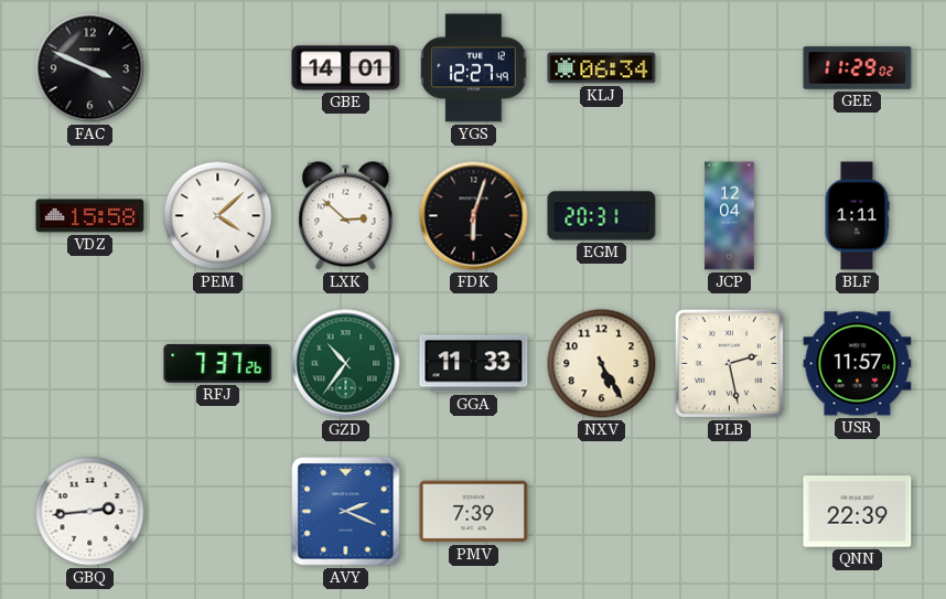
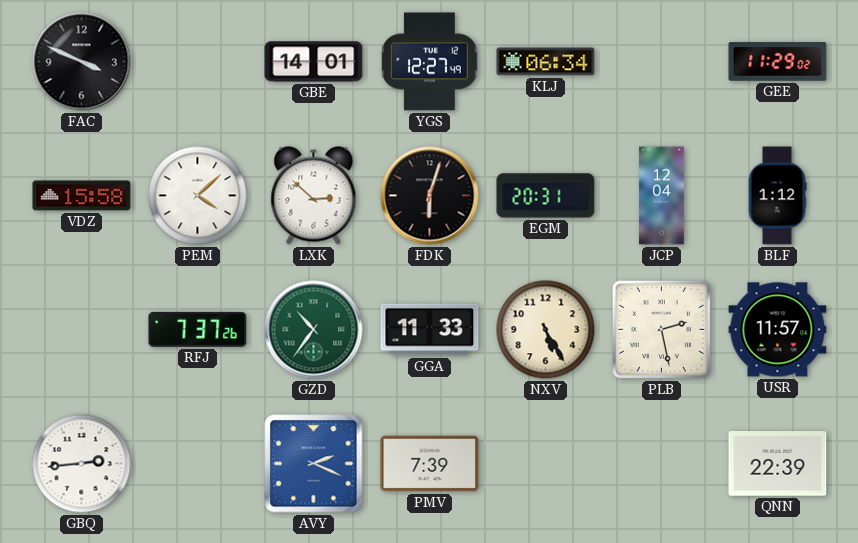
BLF: 1:11 -> 1:12 (777, 196)
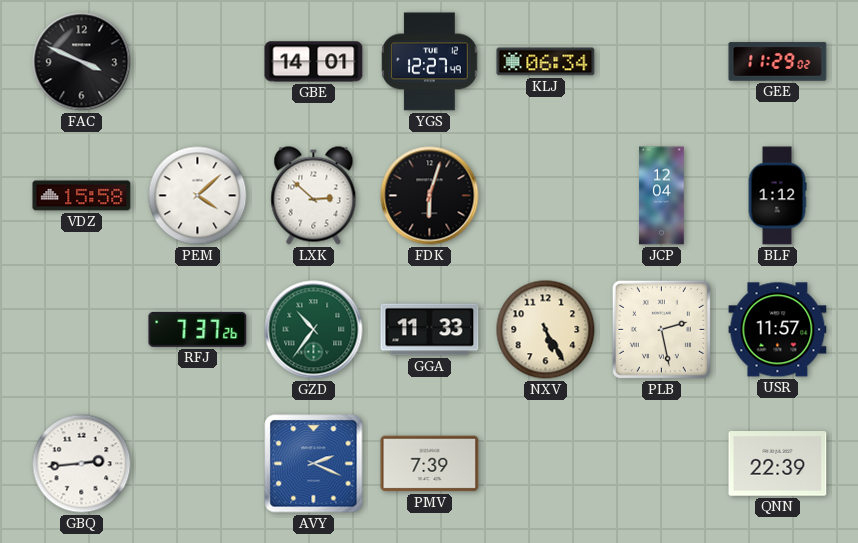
EGM: 20:31 -> none (546, 196)
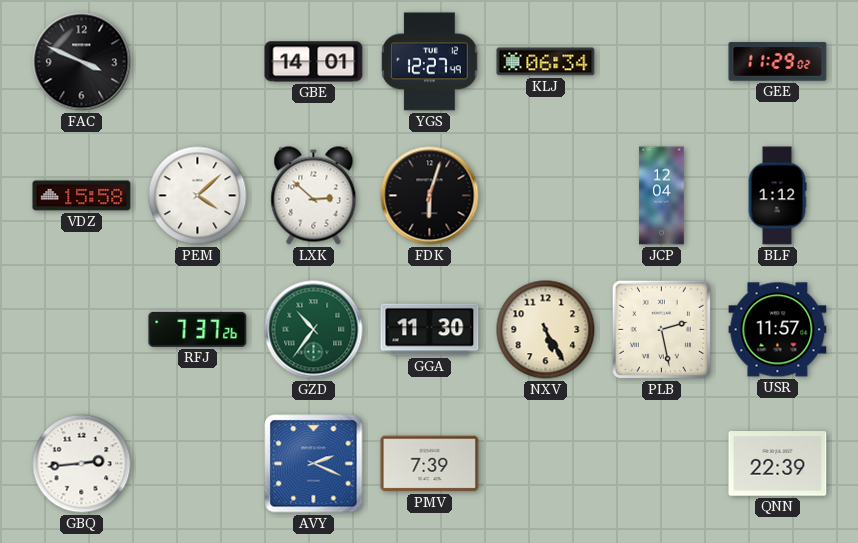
GGA: 11:33 -> 11:30 (430, 330)
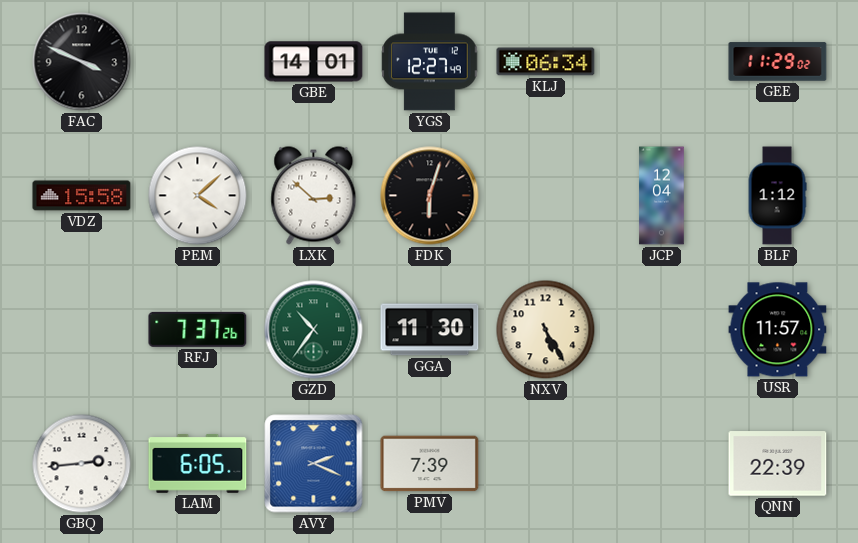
PLB: 2:28 -> none (661, 329)
LAM: none -> 6:05 (198, 464)
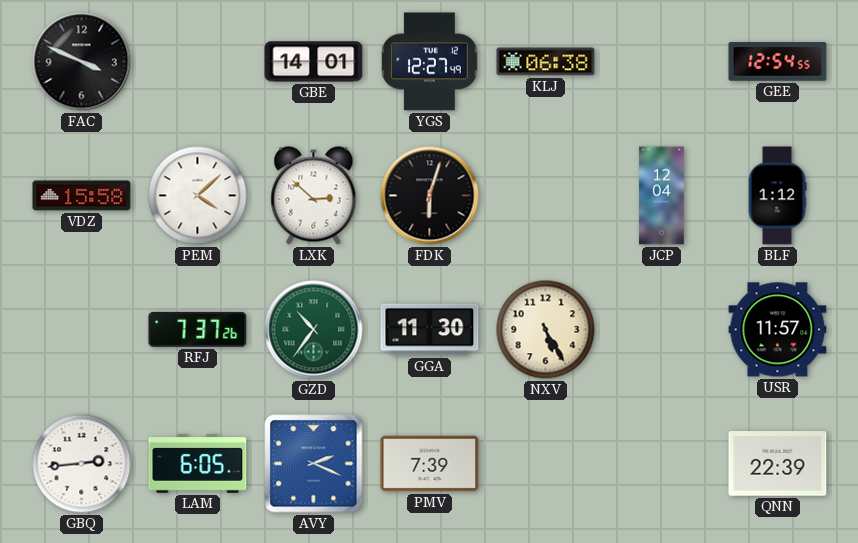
KLJ: 06:34 -> 06:38 (546, 62)
GEE: 11:29 -> 12:54 (778, 62)
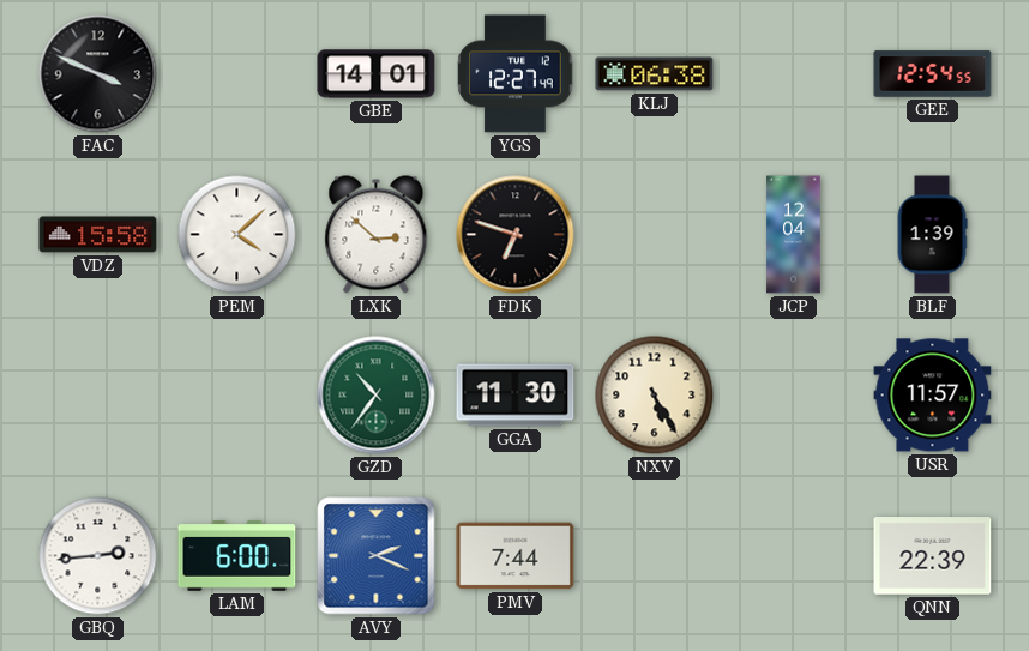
FDK: 6:03 -> 6:48 (516, 235)
BLF: 1:12 -> 1:39 (932, 235)
RFJ: 7:37 -> none (198, 329)
LAM: 6:05 -> 6:00 (237, 556)
PMV: 7:39 -> 7:44 (516, 556)
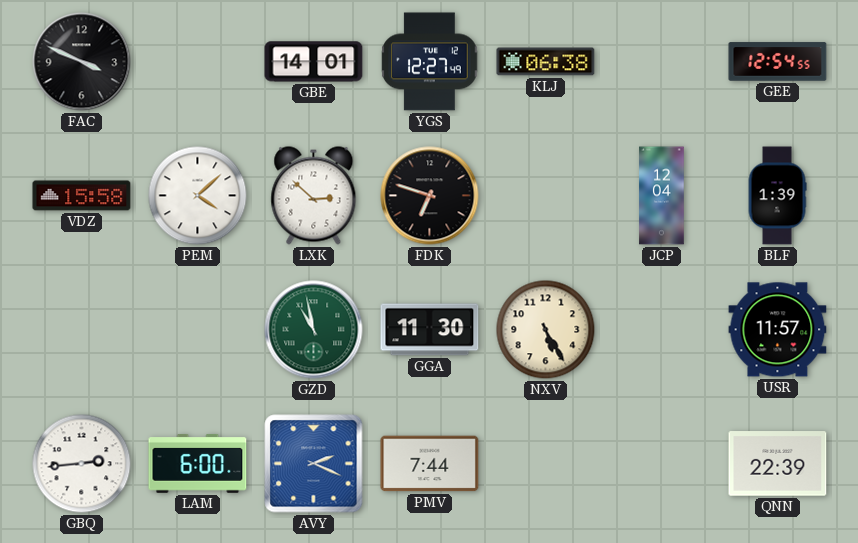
GZD: 10:36 -> 10:58 (314, 330)
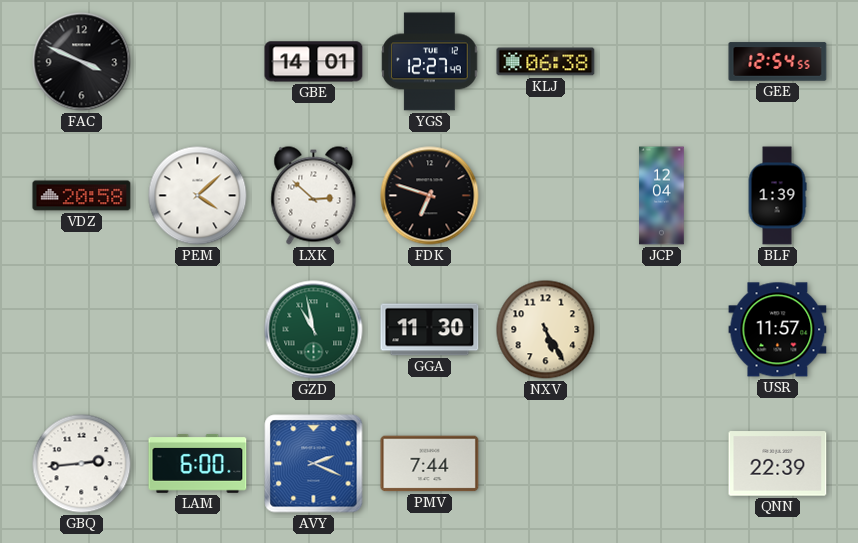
VDZ: 15:58 -> 20:58 (82, 196)
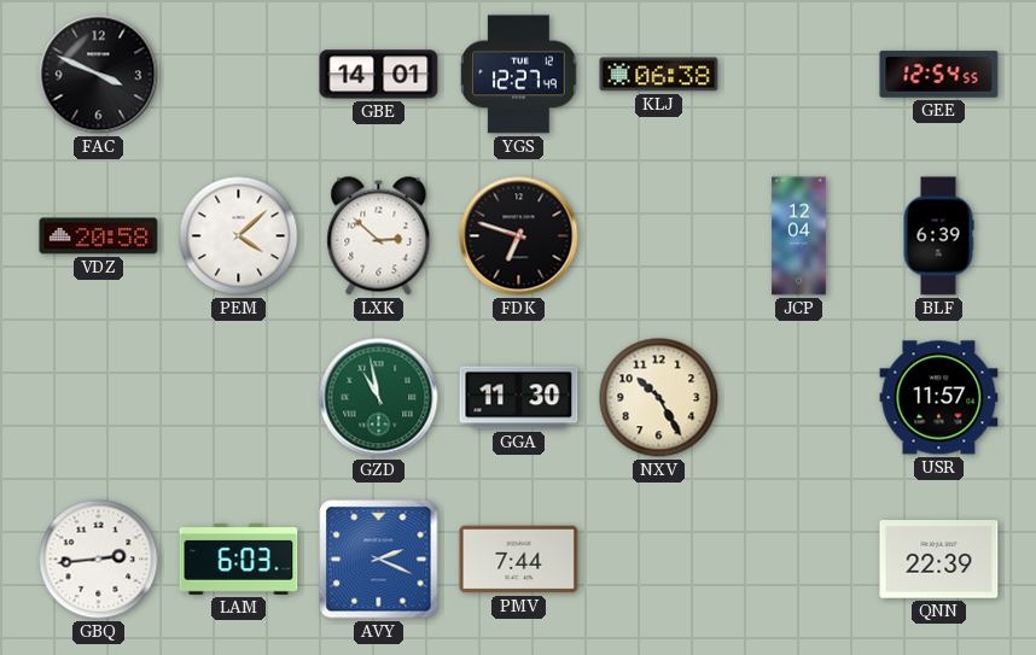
BLF: 1:39 -> 6:39 (938, 236)
NXV: 5:25 -> 10:25 (659, 398)
LAM: 6:00 -> 6:03 (239, 560)
